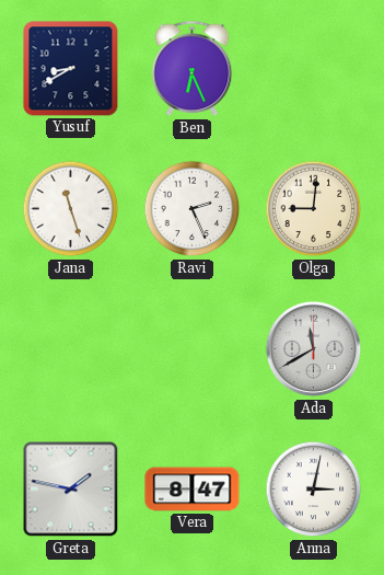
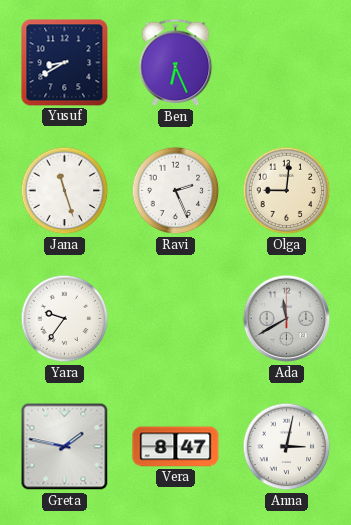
Yara: none -> 9:36 (65, 319)
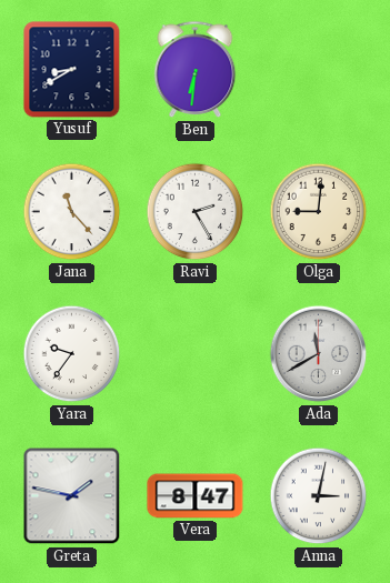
Ben: 6:26 -> 6:31 (196, 70)
Jana: 11:27 -> 11:23 (72, 212)
Ravi: 2:26 -> 2:25 (196, 212)
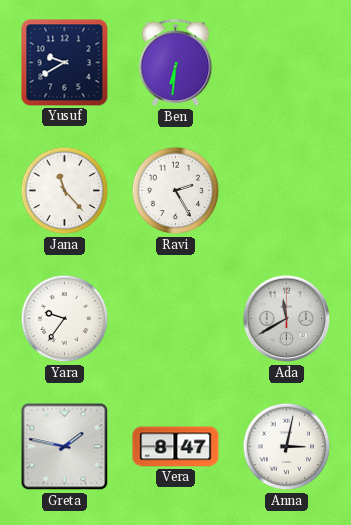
Yusuf: 8:40 -> 9:40 (65, 63)
Olga: 9:01 -> none (319, 212)
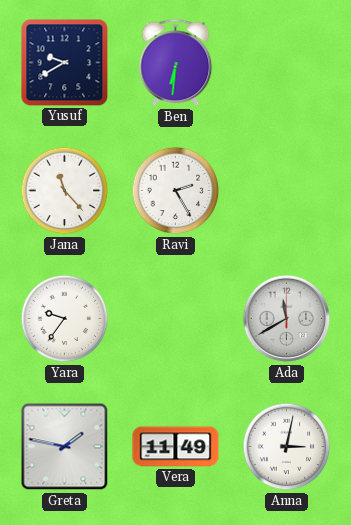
Vera: 8:47 -> 11:49 (176, 447)
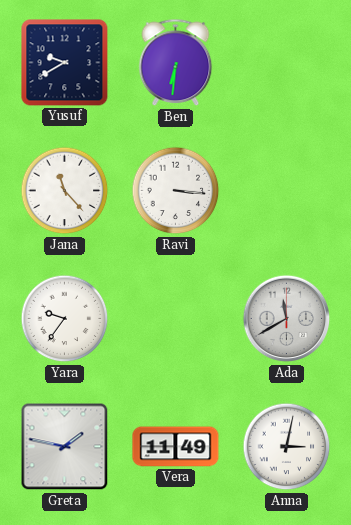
Ravi: 2:25 -> 3:16 (176, 191)
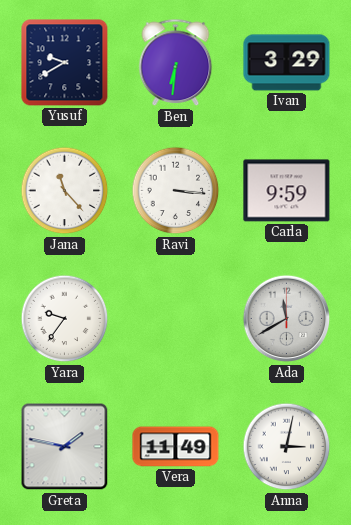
Ivan: none -> 3:29 (287, 63)
Carla: none -> 9:59 (287, 191)
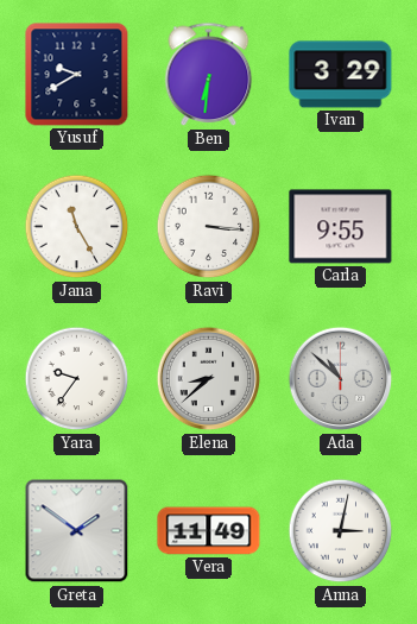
Jana: 11:23 -> 11:25 (77, 227)
Carla: 9:59 -> 9:55 (341, 227)
Elena: none -> 8:38 (209, 379)
Ada: 11:40 -> 10:52 (341, 379)
Greta: 1:47 -> 1:51 (77, 531)
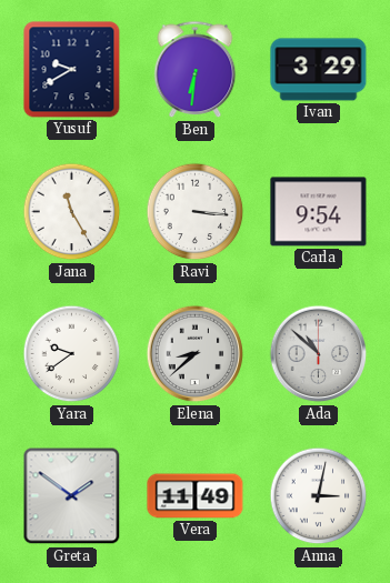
Carla: 9:55 -> 9:54 (319, 212)
Yara: 9:36 -> 9:39 (72, 354)
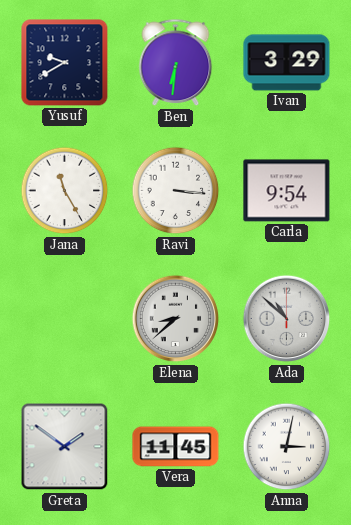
Yara: 9:39 -> none (72, 354)
Vera: 11:49 -> 11:45 (176, 447)
